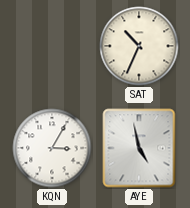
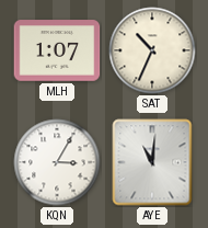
MLH: none -> 1:07 (57, 50)
AYE: 4:58 -> 11:01 (152, 162)
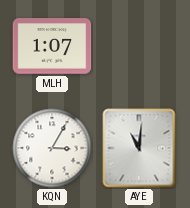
SAT: 10:34 -> none (152, 50)
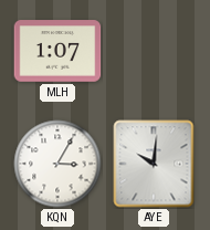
AYE: 11:01 -> 10:01 (154, 164)
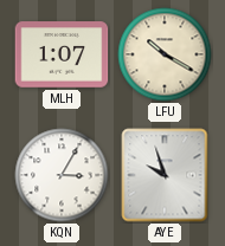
LFU: none -> 10:20 (165, 54)
AYE: 10:01 -> 9:57 (165, 175)
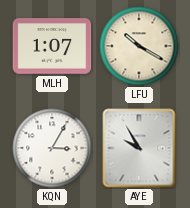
AYE: 9:57 -> 9:55 (139, 148)
